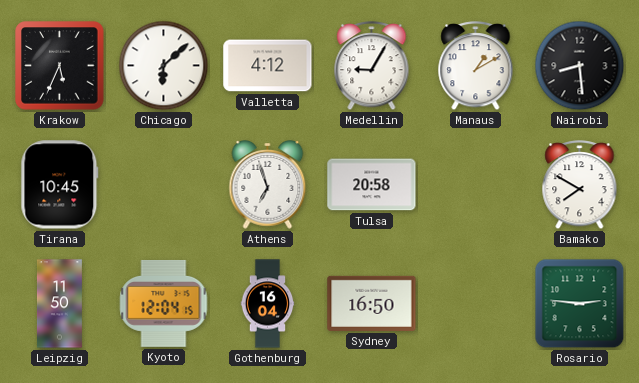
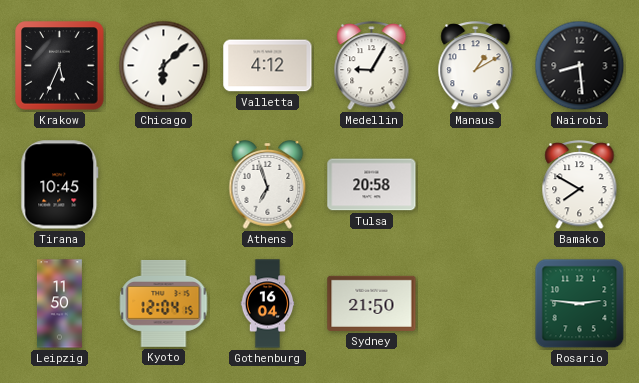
Sydney: 16:50 -> 21:50 (372, 303)
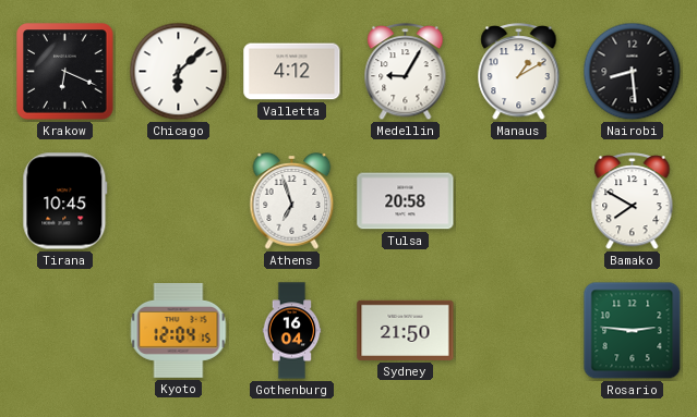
Krakow: 5:34 -> 6:19 (65, 72)
Leipzig: 11:50 -> none (59, 304)
